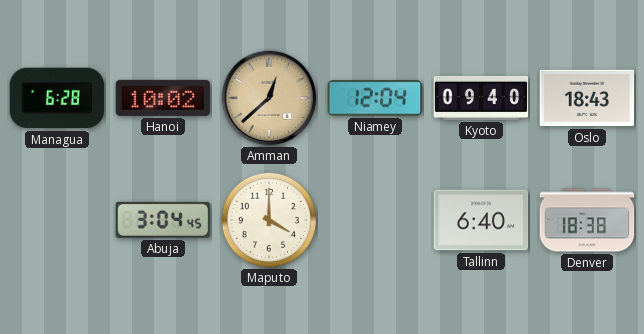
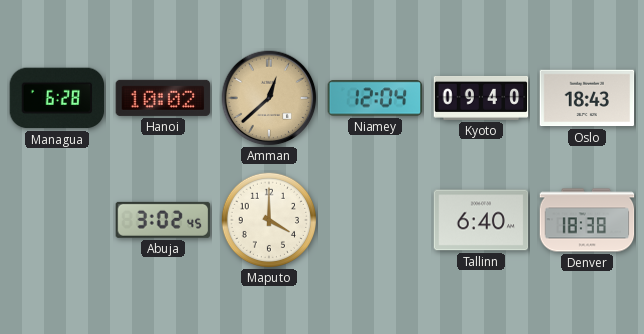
Abuja: 3:04 -> 3:02 (163, 220)
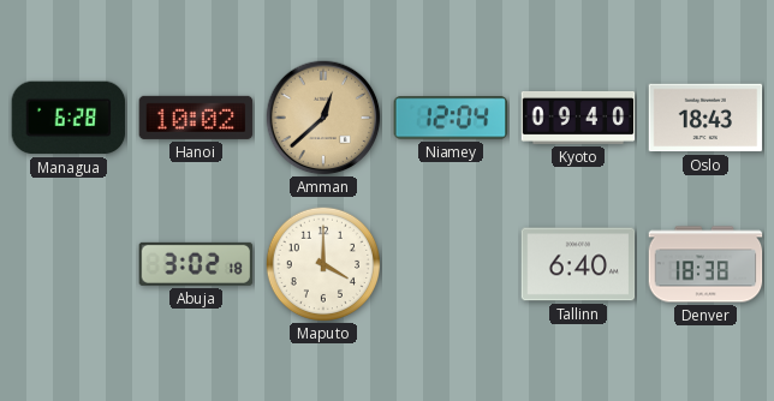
Abuja: 3:02:45 -> 3:02:18 (196, 264)
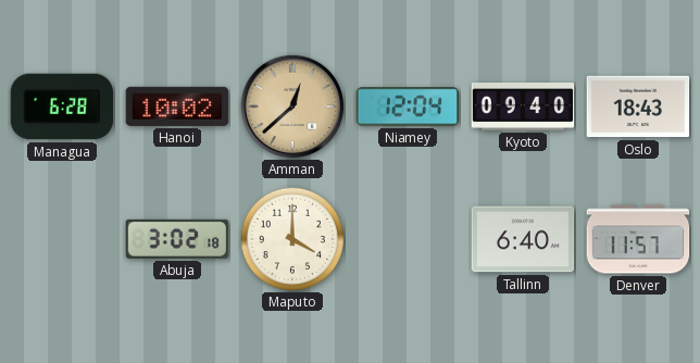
Denver: 18:38 -> 11:57 (638, 239)
